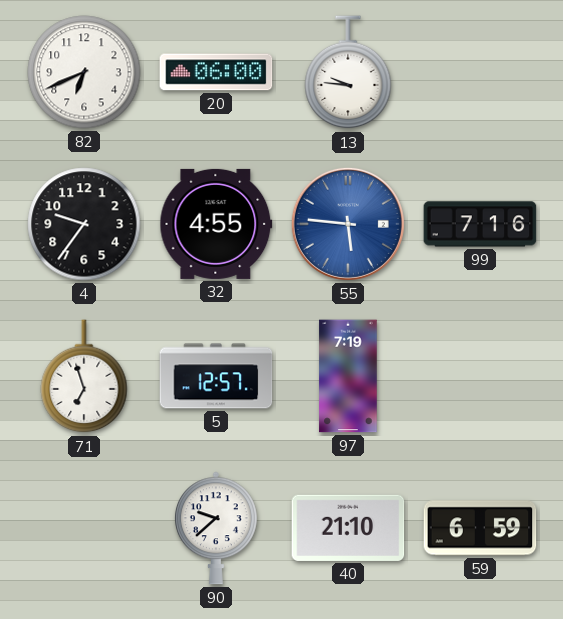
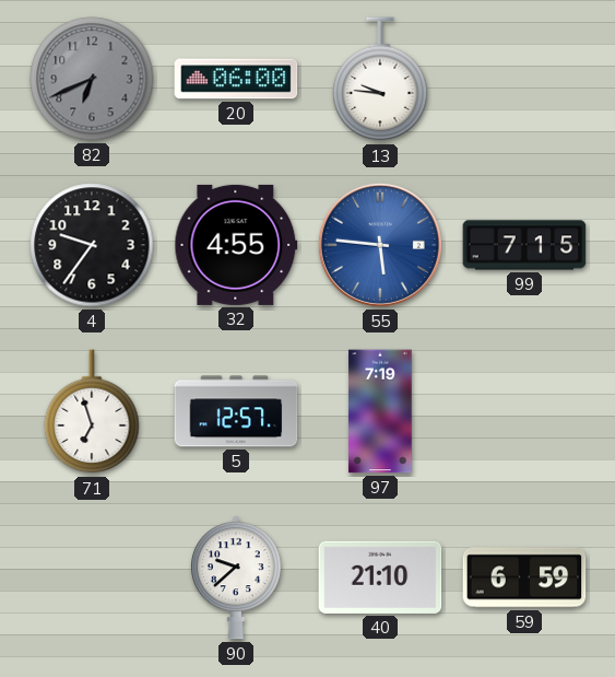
82 dial: white -> grey (92, 79)
99: 7:16 -> 7:15 (524, 245)
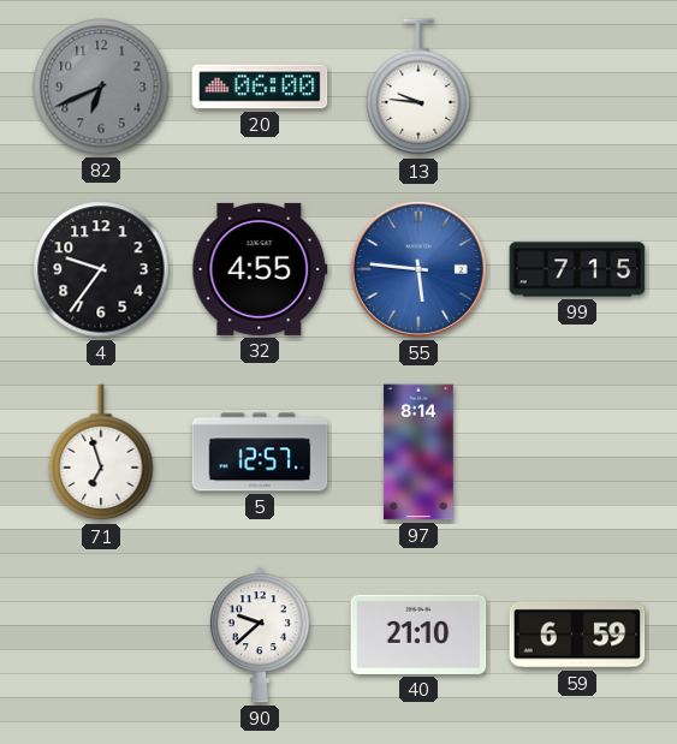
97: 7:19 -> 8:14 (418, 452)
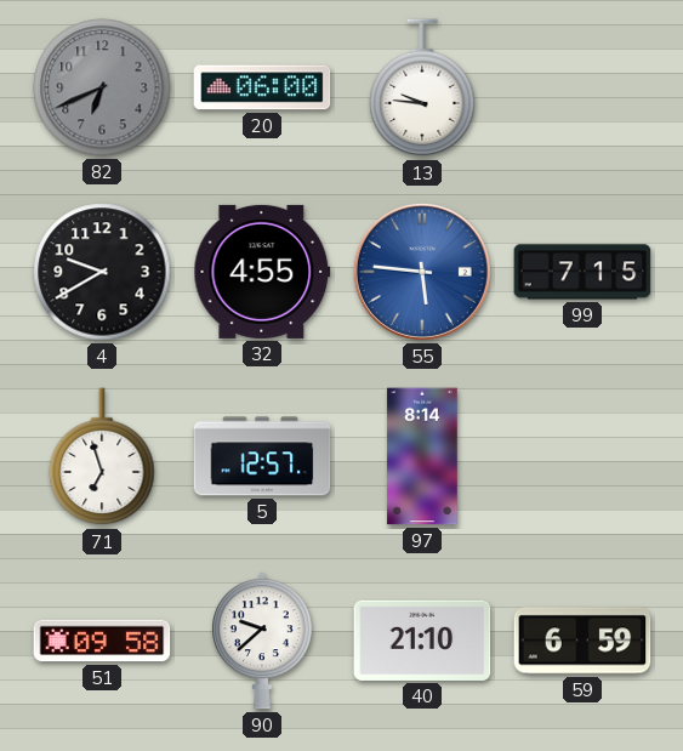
4: 9:36 -> 9:40 (102, 272)
51: none -> 09:58 (102, 641)
